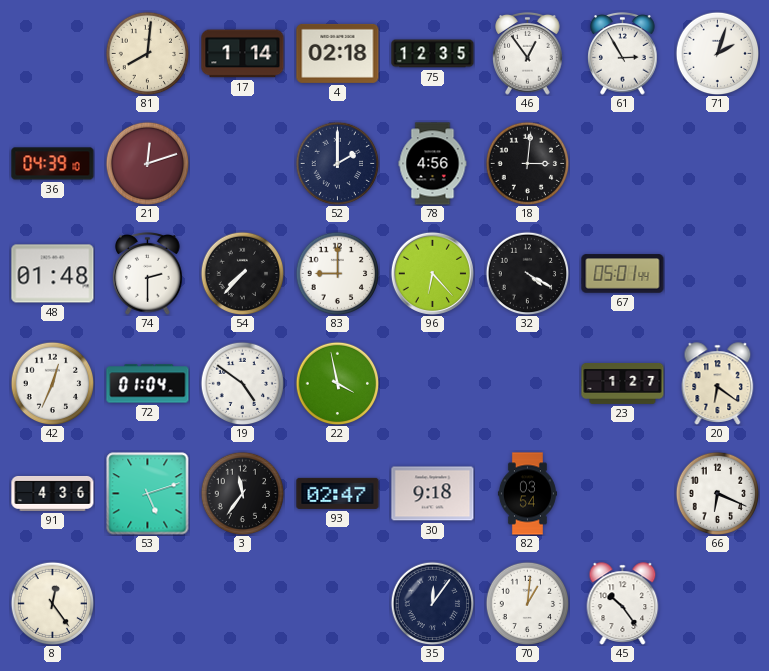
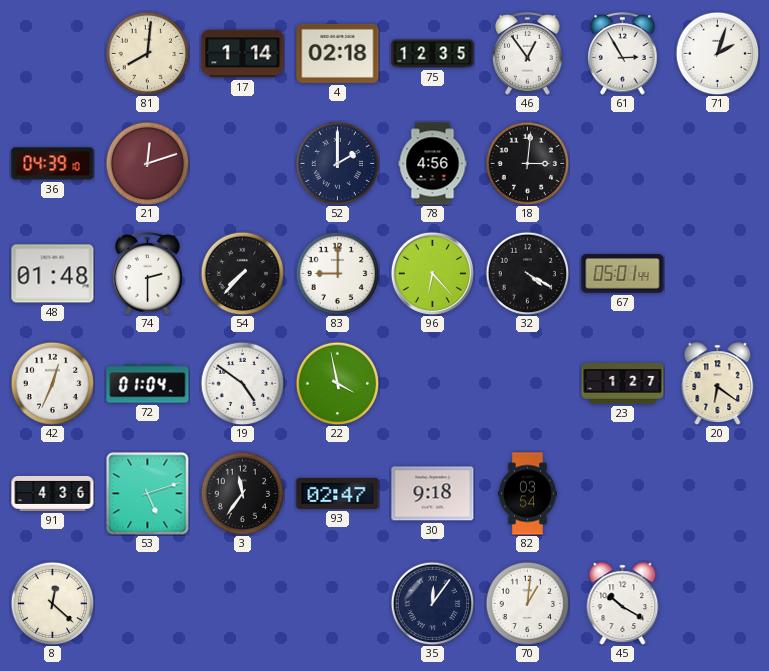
66: 6:19 -> none (717, 493)
8: 12:24 -> 12:22 (52, 603)
45: 10:24 -> 10:20 (623, 604)
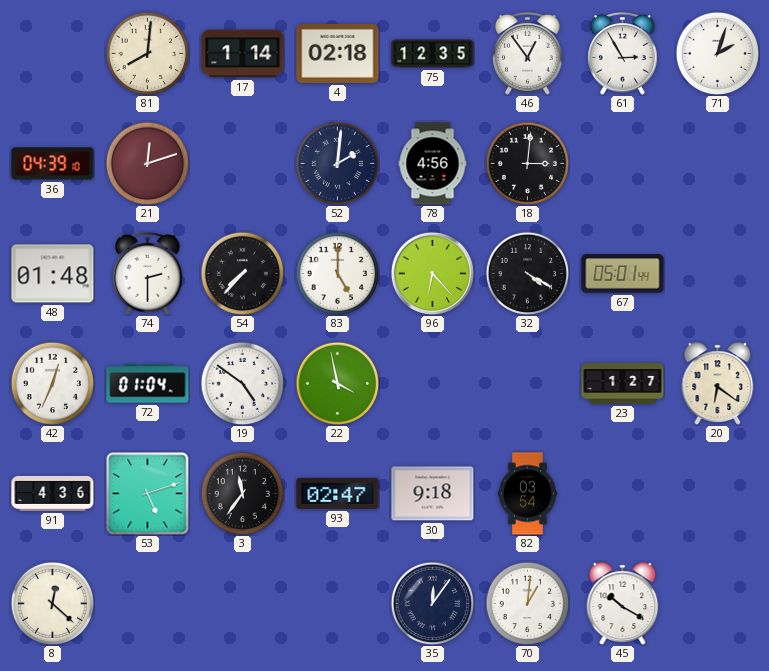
52: 2:00 -> 2:01 (337, 163)
83: 9:00 -> 5:00 (337, 273)
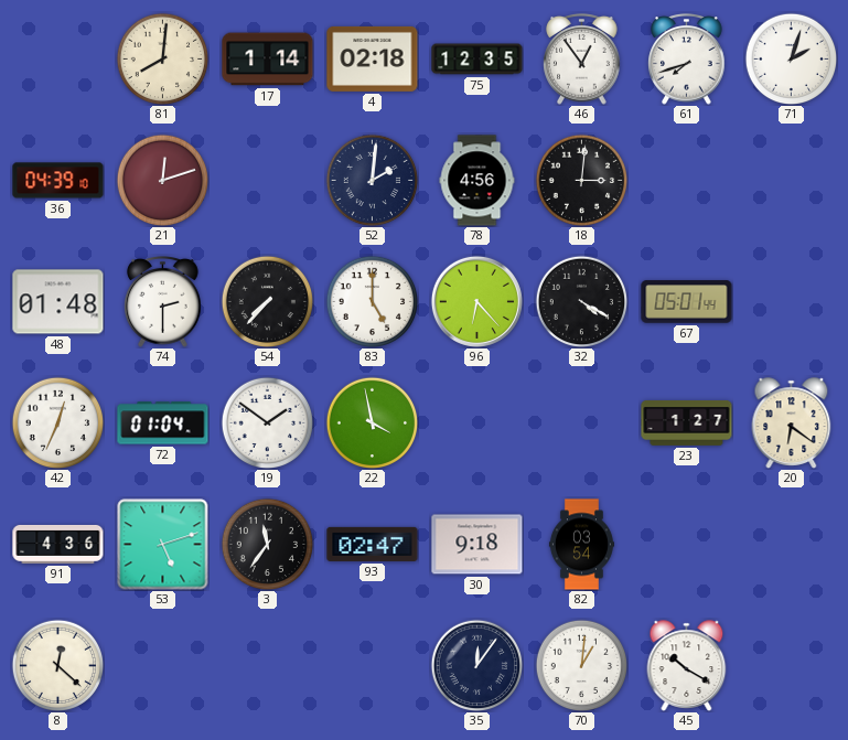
61: 2:55 -> 7:42 (687, 60)
19: 4:51 -> 1:51 (267, 422)
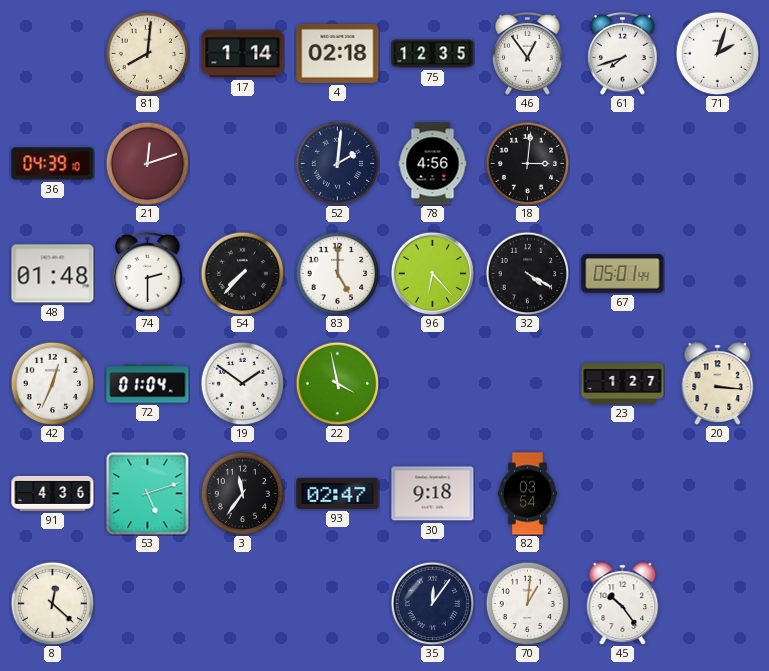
20: 6:21 -> 3:16 (718, 384)
45: 10:20 -> 10:24 (623, 604)
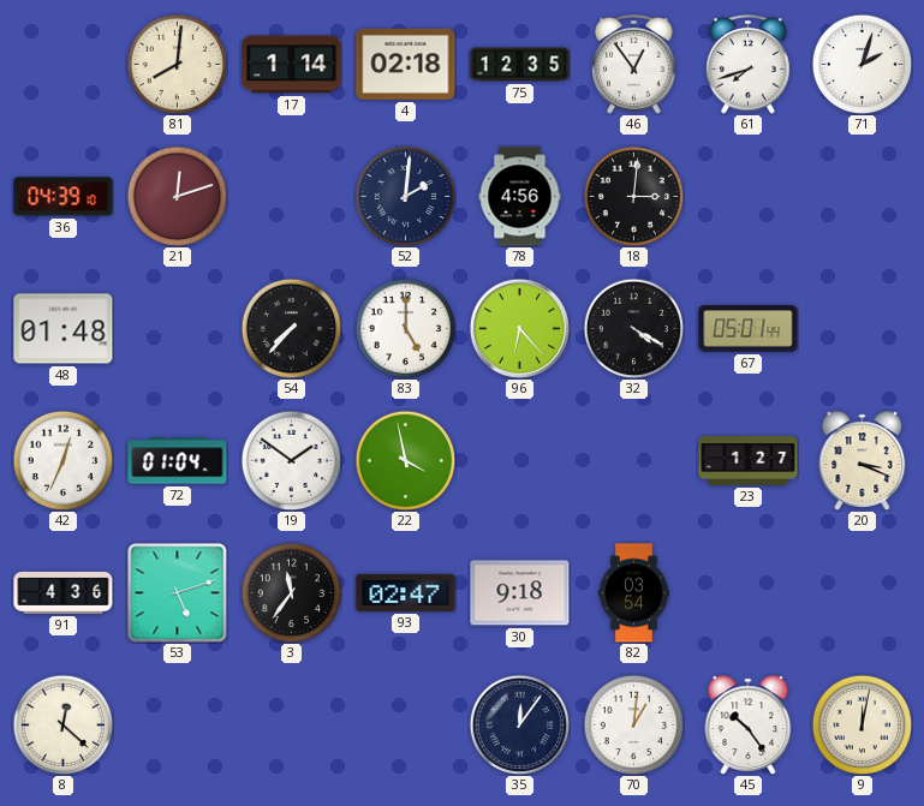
74: 2:30 -> none (148, 274)
20: 3:16 -> 3:19 (863, 461)
9: none -> 12:02 (862, 724)
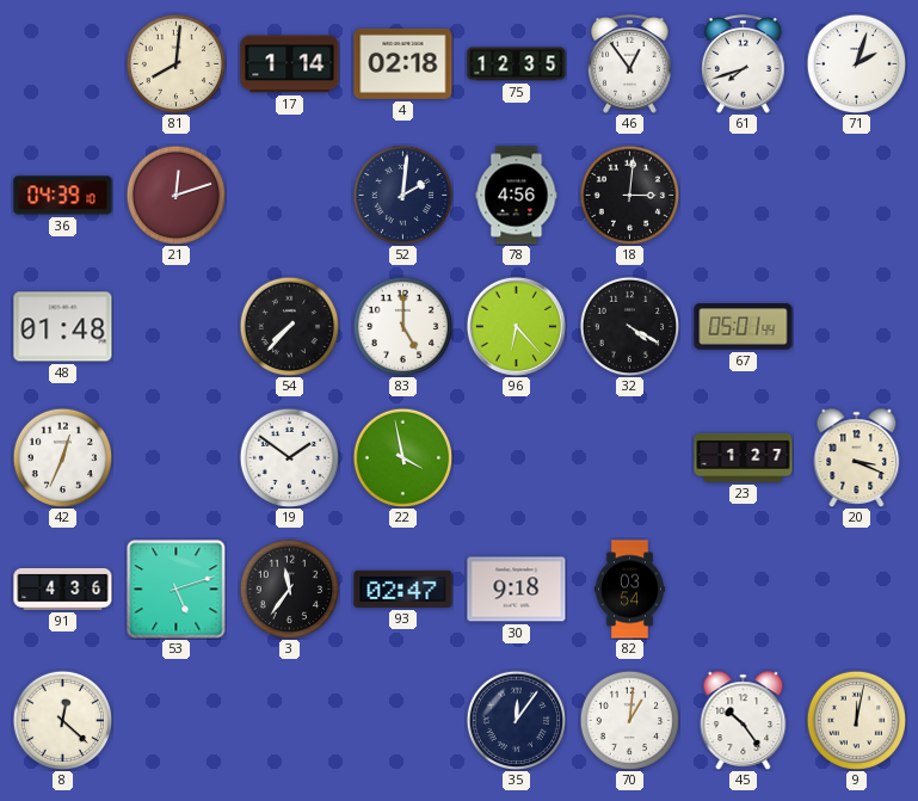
72: 01:04 -> none (178, 461)
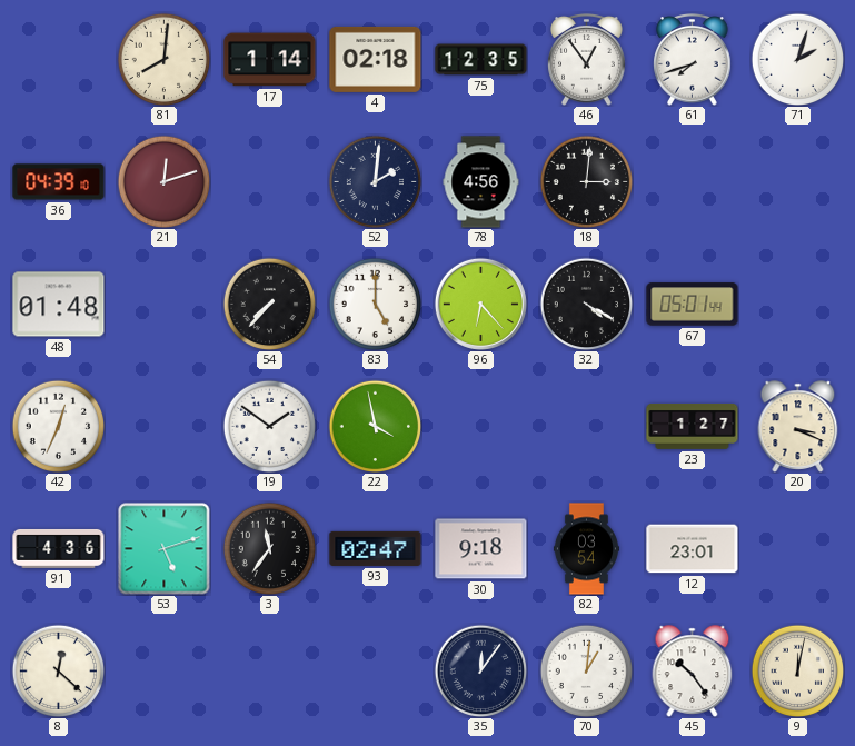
12: none -> 23:01 (693, 549)
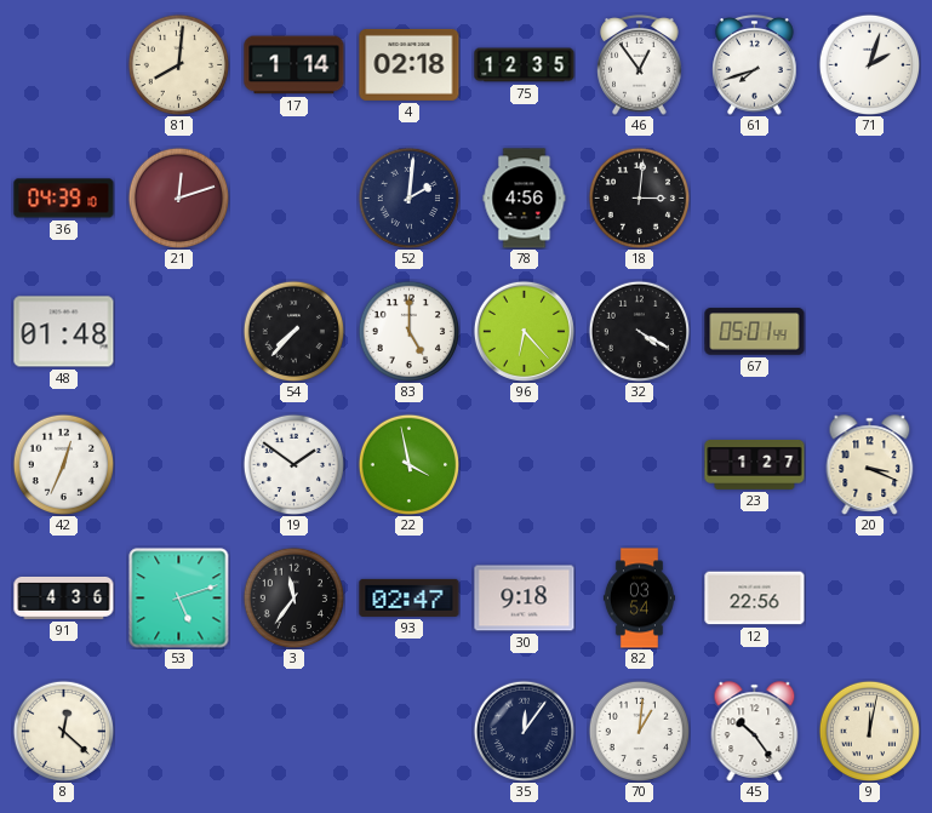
12: 23:01 -> 22:56 (755, 599)
